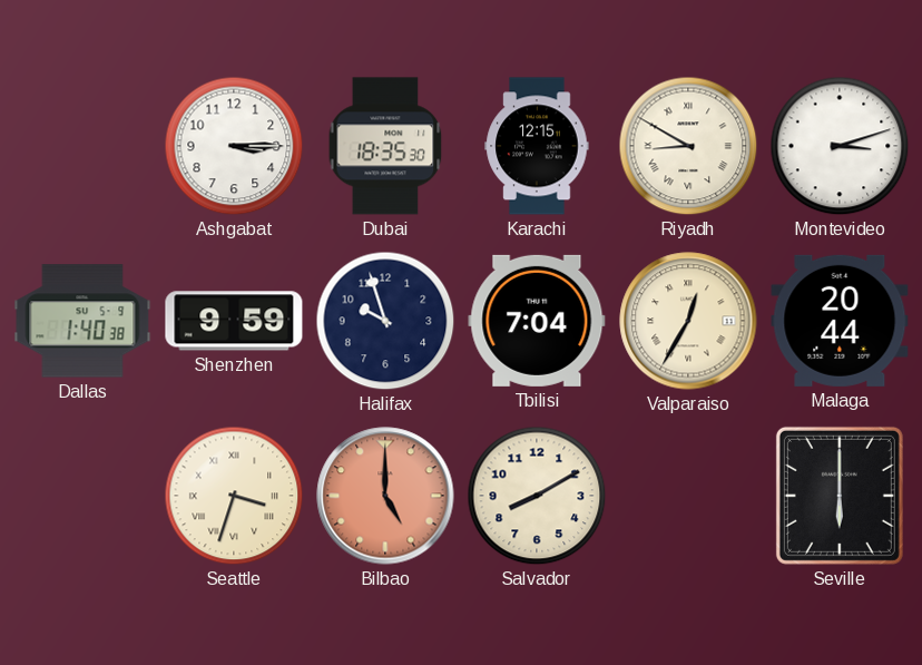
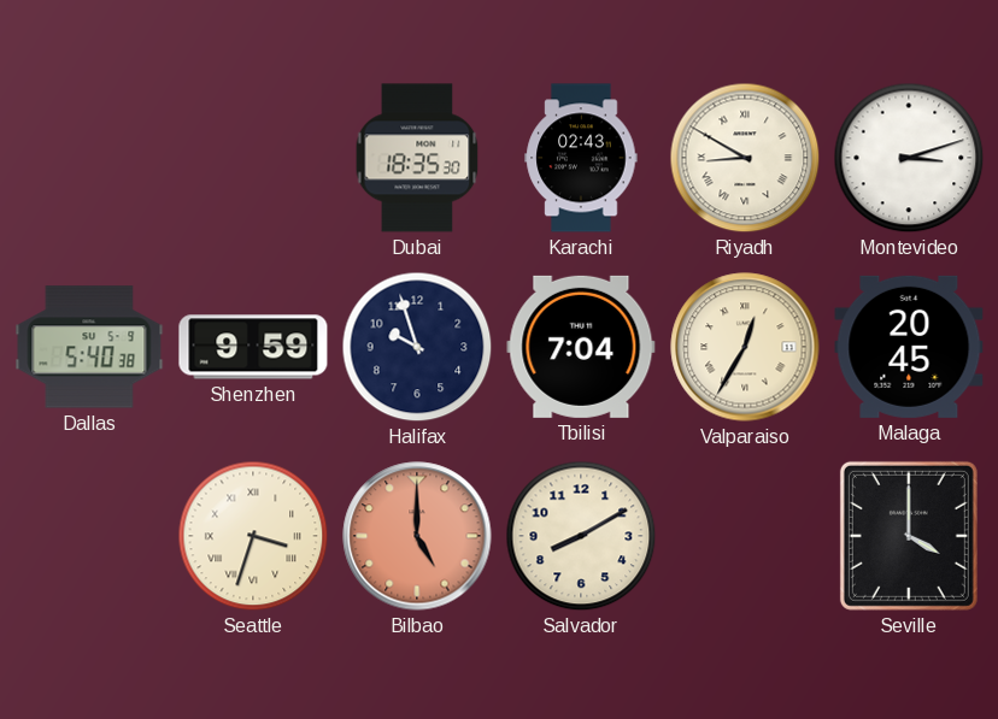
Ashgabat: 3:15 -> none (234, 146)
Karachi: 12:15 -> 02:43 (581, 158)
Dallas: 1:40 -> 5:40 (89, 347)
Malaga: 20:44 -> 20:45 (909, 347)
Seville: 6:00 -> 4:00 (909, 536)
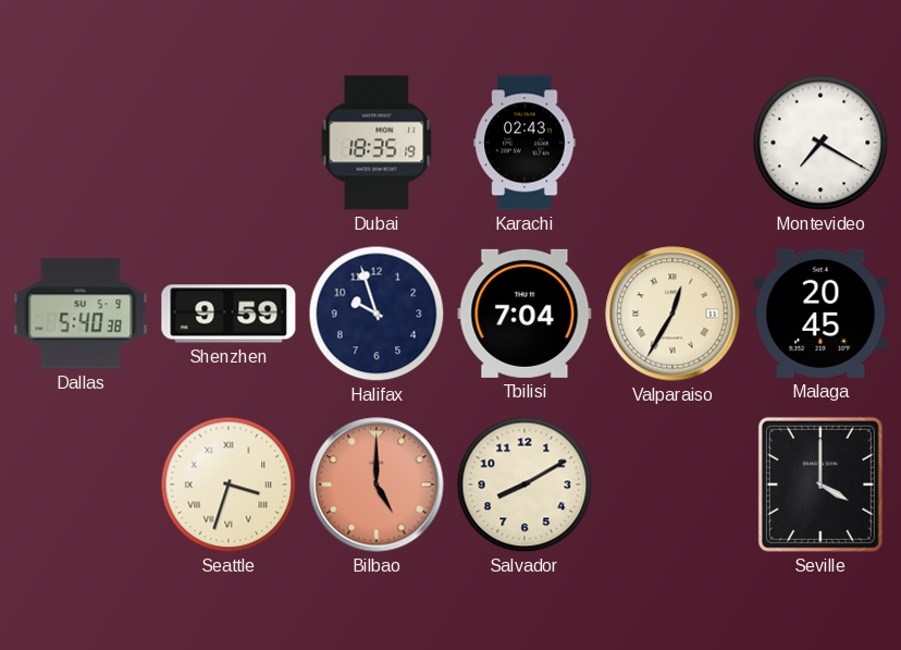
Dubai: 18:35:30 -> 18:35:19 (377, 143)
Riyadh: 8:50 -> none (745, 158)
Montevideo: 3:12 -> 7:20 (820, 143)
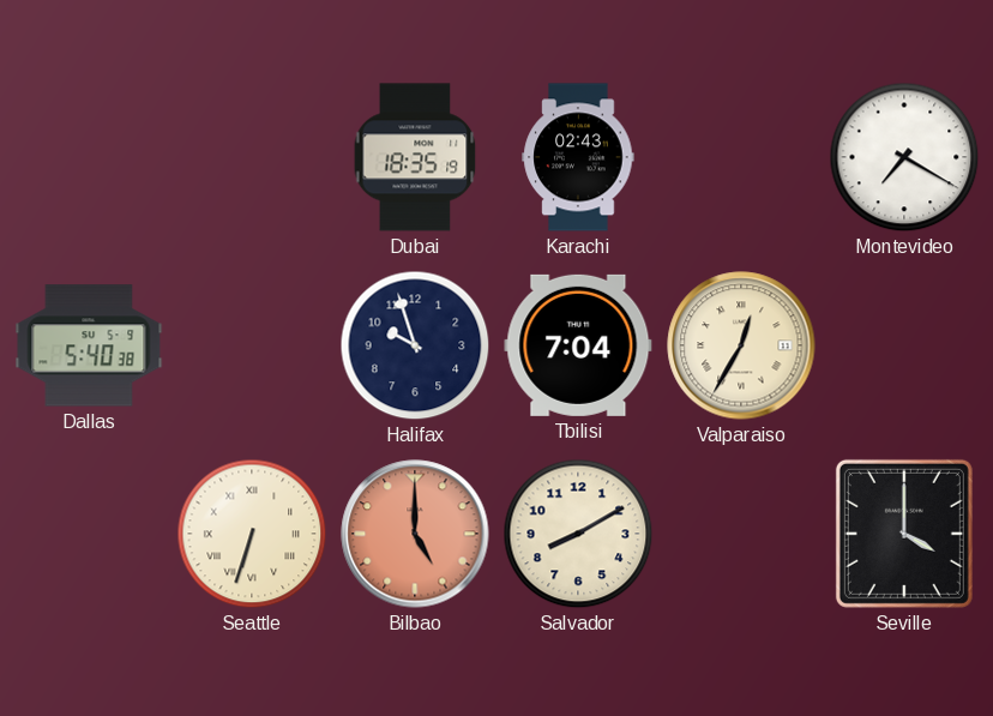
Shenzhen: 9:59 -> none (229, 314)
Malaga: 20:45 -> none (820, 314)
Seattle: 3:33 -> 6:33 (252, 534)
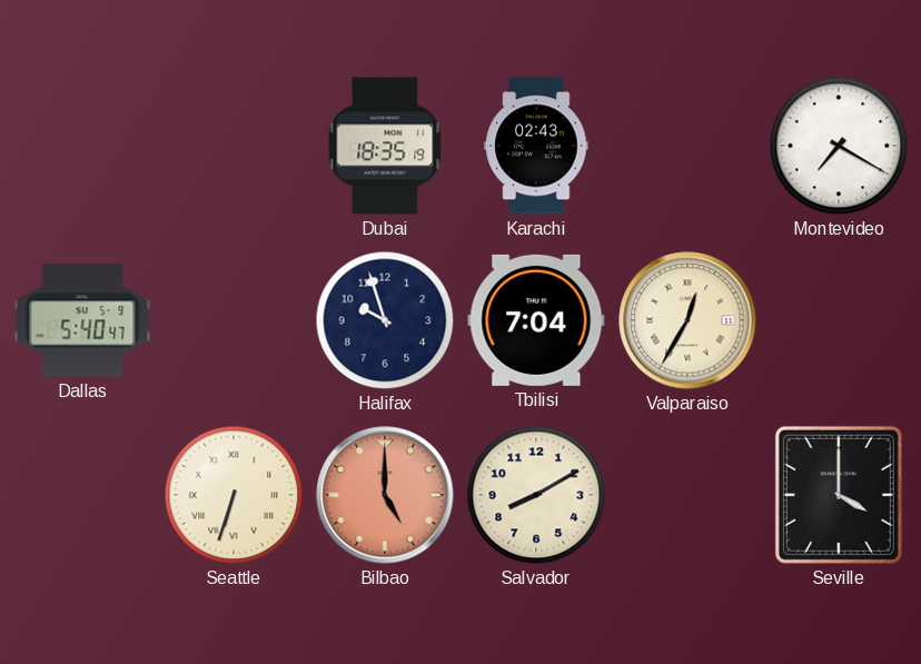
Dallas: 5:40:38 -> 5:40:47 (82, 320)
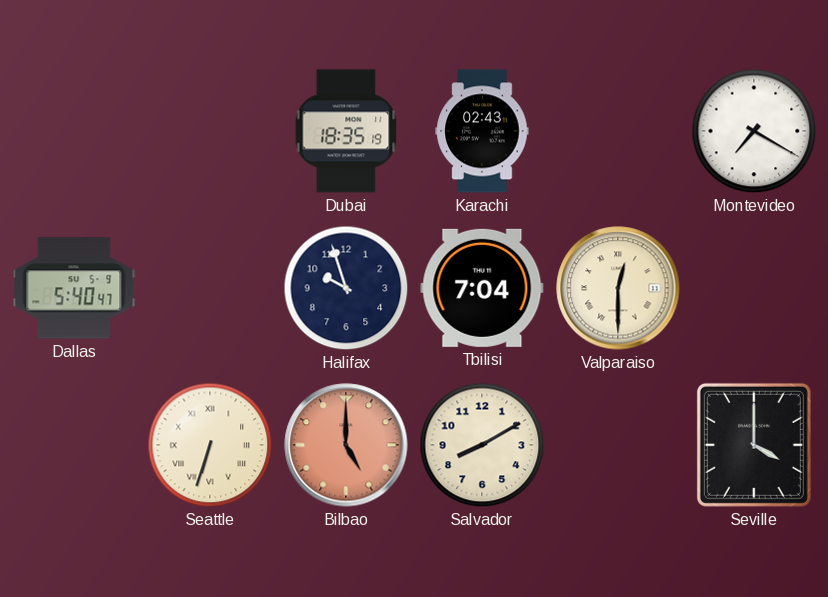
Valparaiso: 12:35 -> 12:30 (618, 288)
